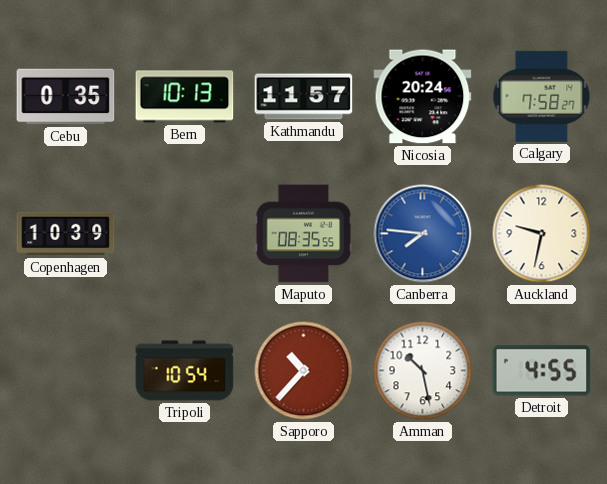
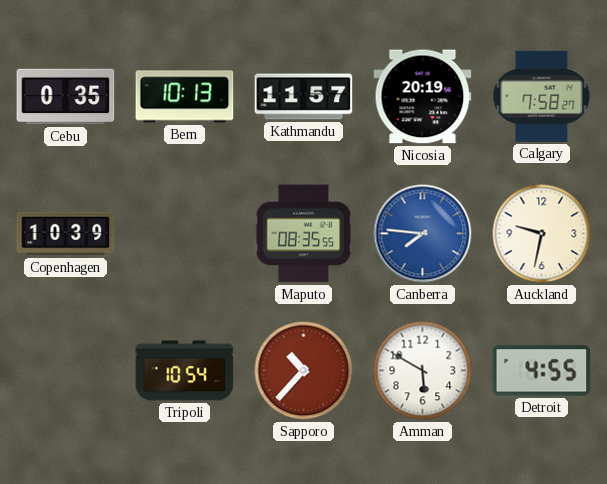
Nicosia: 20:24 -> 20:19 (423, 97)
Amman: 10:28 -> 5:50 (423, 371)
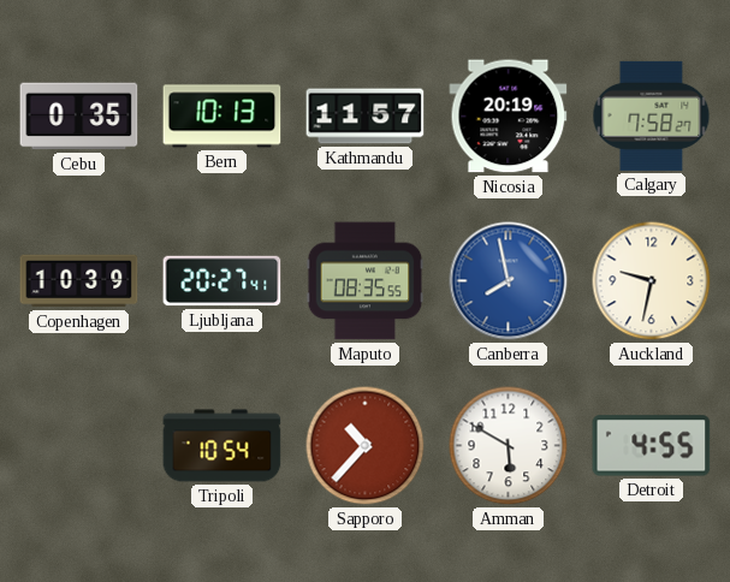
Ljubljana: none -> 20:27 (222, 281)
Canberra: 7:46 -> 7:58 (509, 281)
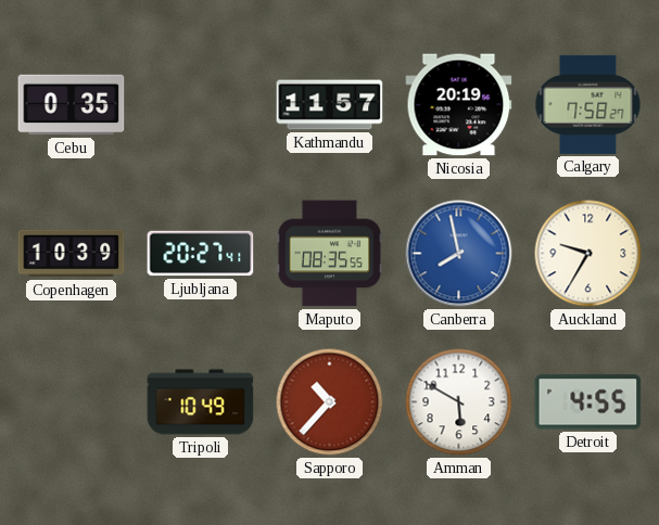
Bern: 10:13 -> none (222, 117)
Auckland: 9:32 -> 9:35 (588, 254)
Tripoli: 10:54 -> 10:49 (201, 402)
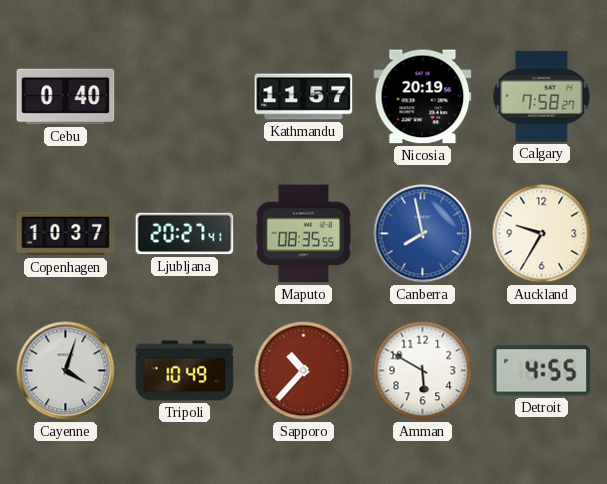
Cebu: 0:35 -> 0:40 (66, 97)
Copenhagen: 10:39 -> 10:37 (66, 234)
Cayenne: none -> 4:03 (66, 371)
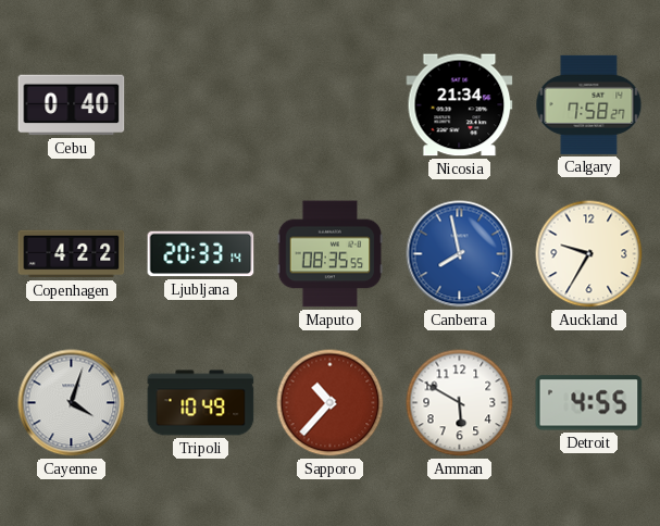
Kathmandu: 11:57 -> none (304, 97)
Nicosia: 20:19 -> 21:34 (460, 105)
Copenhagen: 10:37 -> 4:22 (72, 254)
Ljubljana: 20:27 -> 20:33 (201, 254)
